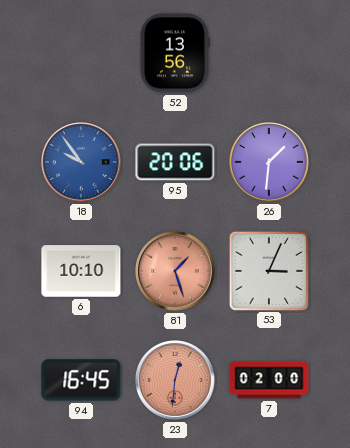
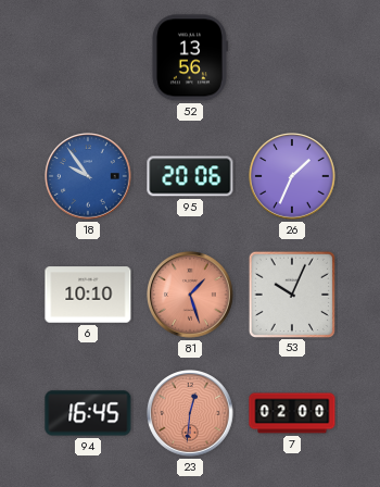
26: 1:31 -> 1:34 (292, 176)
53: 3:04 -> 10:04 (291, 294)
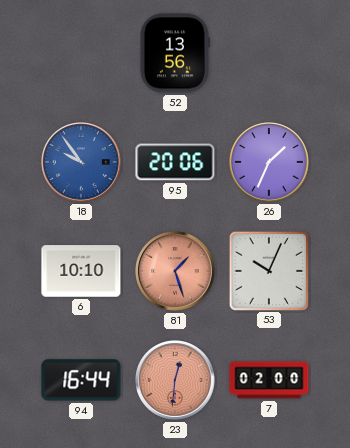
94: 16:45 -> 16:44 (81, 380)
